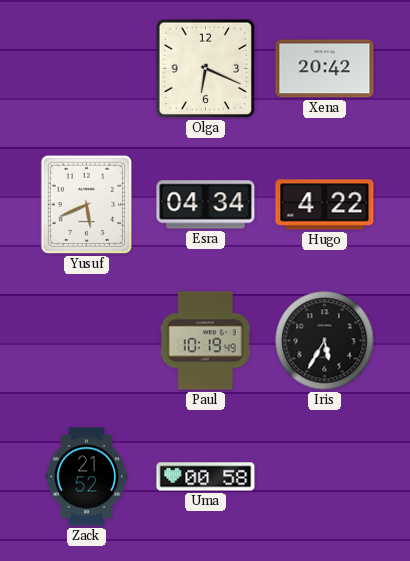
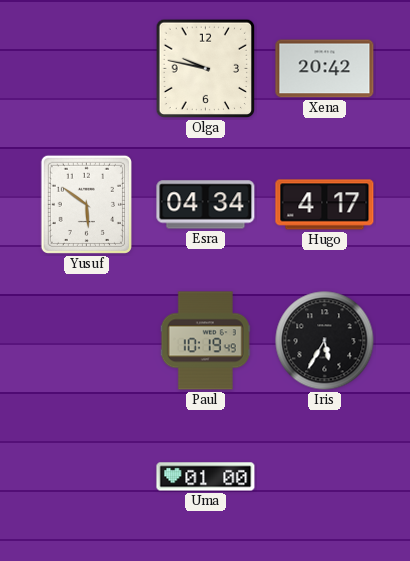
Olga: 6:19 -> 9:47 (206, 69)
Yusuf: 5:41 -> 5:51 (86, 204)
Hugo: 4:22 -> 4:17 (325, 205)
Zack: 21:52 -> none (87, 477)
Uma: 00:58 -> 01:00 (206, 477)
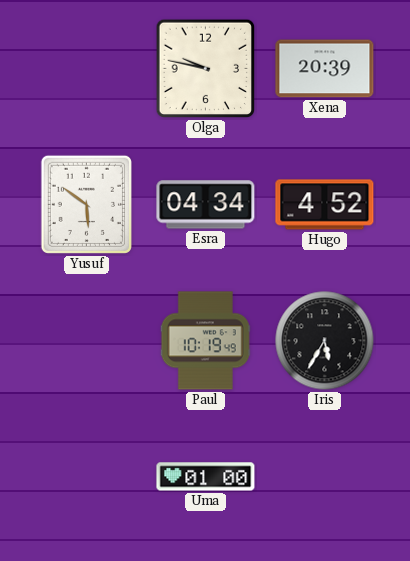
Xena: 20:42 -> 20:39 (325, 69)
Hugo: 4:17 -> 4:52 (325, 205)
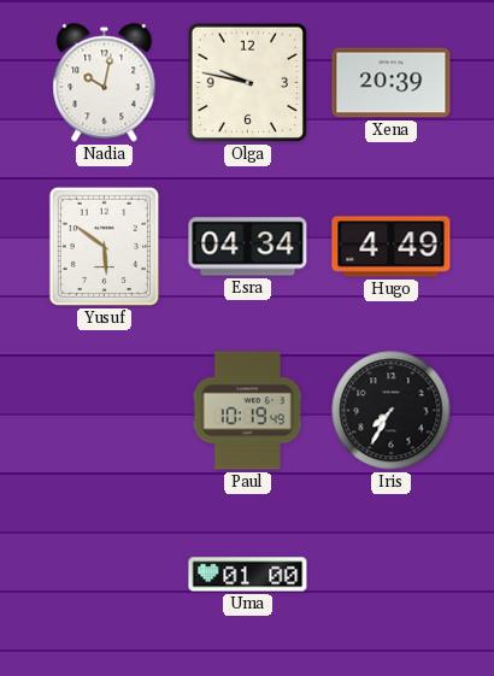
Nadia: none -> 10:02 (105, 83)
Hugo: 4:52 -> 4:49 (392, 247)
Iris: 5:35 -> 7:35 (392, 411)
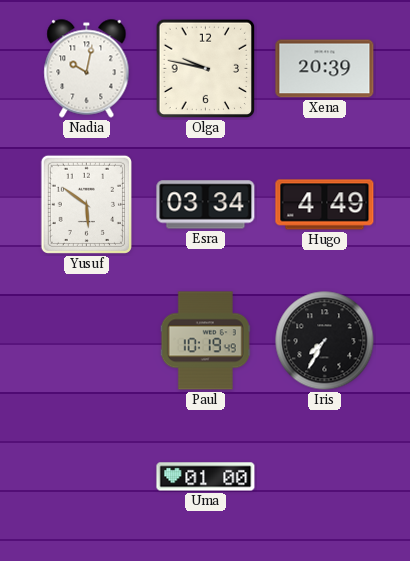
Esra: 04:34 -> 03:34 (206, 205)
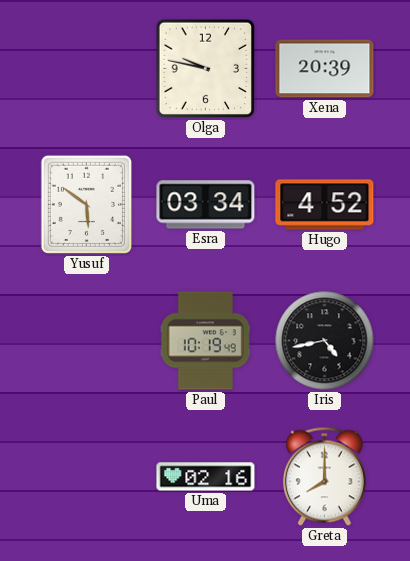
Nadia: 10:02 -> none (87, 69)
Hugo: 4:49 -> 4:52 (325, 205)
Iris: 7:35 -> 4:43 (325, 341)
Uma: 01:00 -> 02:16 (206, 477)
Greta: none -> 8:00 (324, 477)
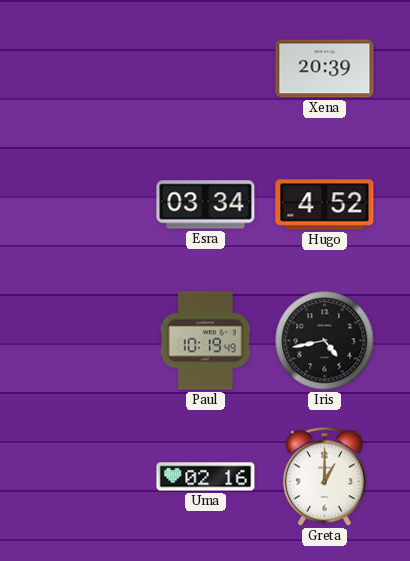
Olga: 9:47 -> none (206, 69)
Yusuf: 5:51 -> none (86, 204)
Greta: 8:00 -> 1:00 (324, 477)
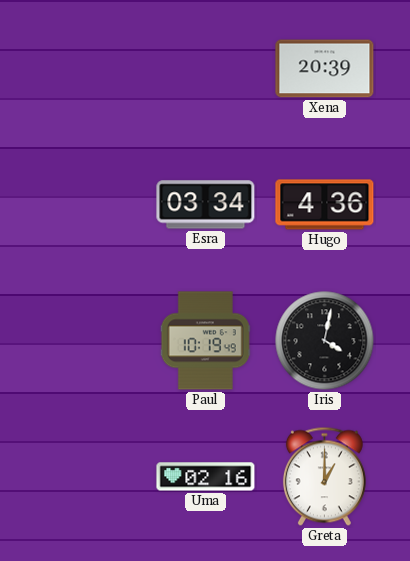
Hugo: 4:52 -> 4:36 (325, 205)
Iris: 4:43 -> 4:02 (325, 341)
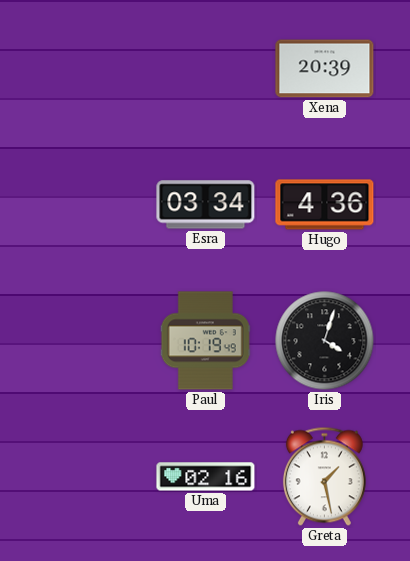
Iris: 4:02 -> 4:03 (325, 341)
Greta: 1:00 -> 1:28 (324, 477)
